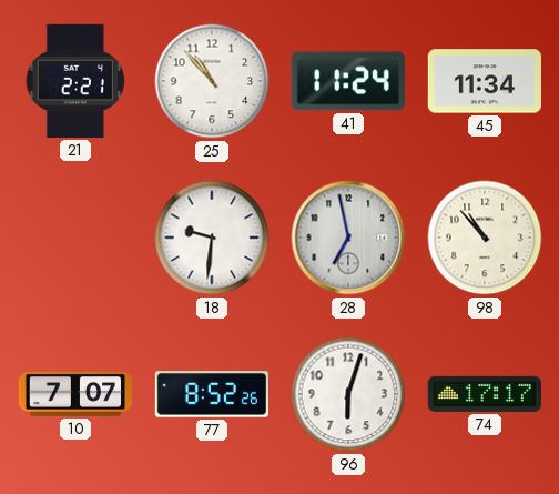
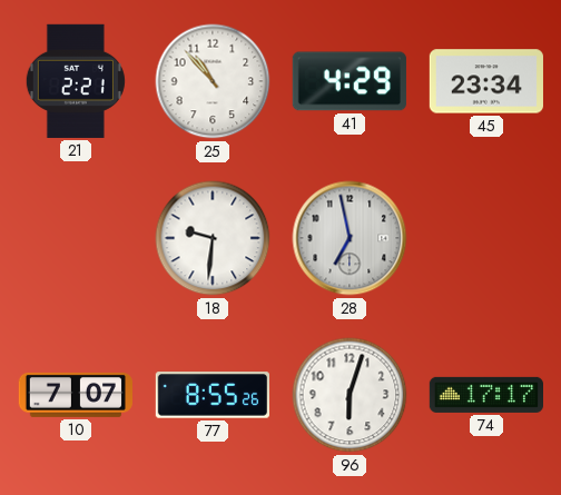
41: 11:24 -> 4:29 (350, 81)
45: 11:34 -> 23:34 (486, 81)
98: 10:53 -> none (485, 238)
77: 8:52 -> 8:55 (211, 395)
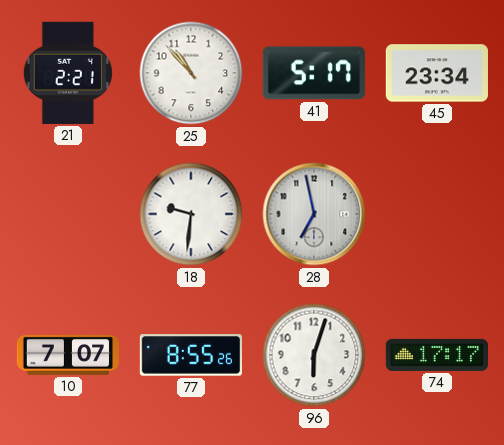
41: 4:29 -> 5:17 (314, 73)
